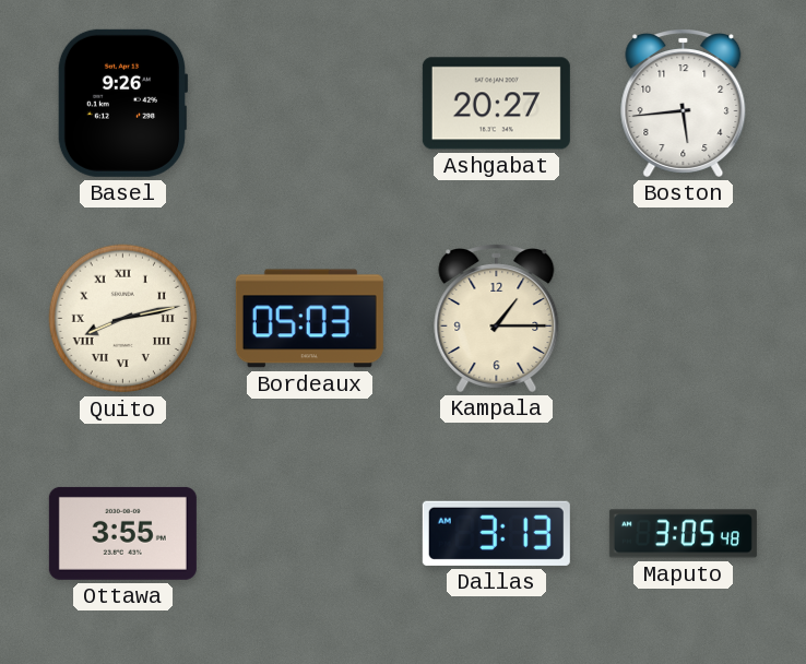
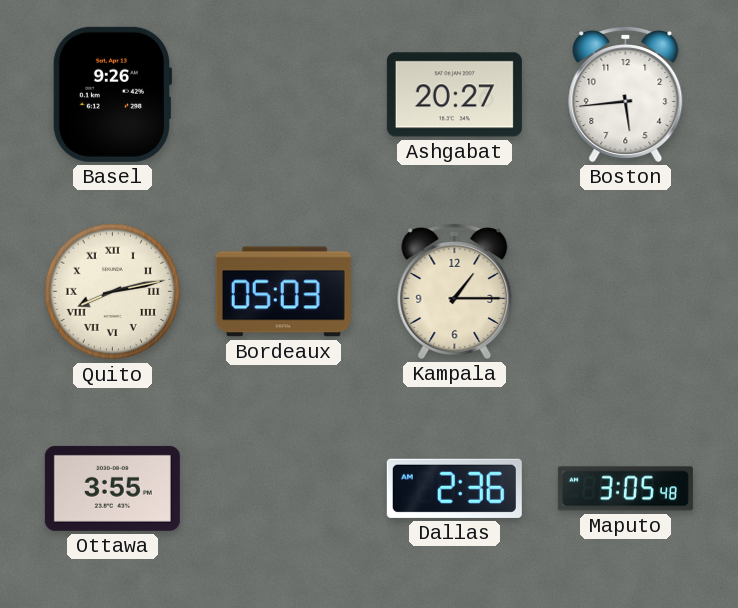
Dallas: 3:13 -> 2:36 (454, 488)
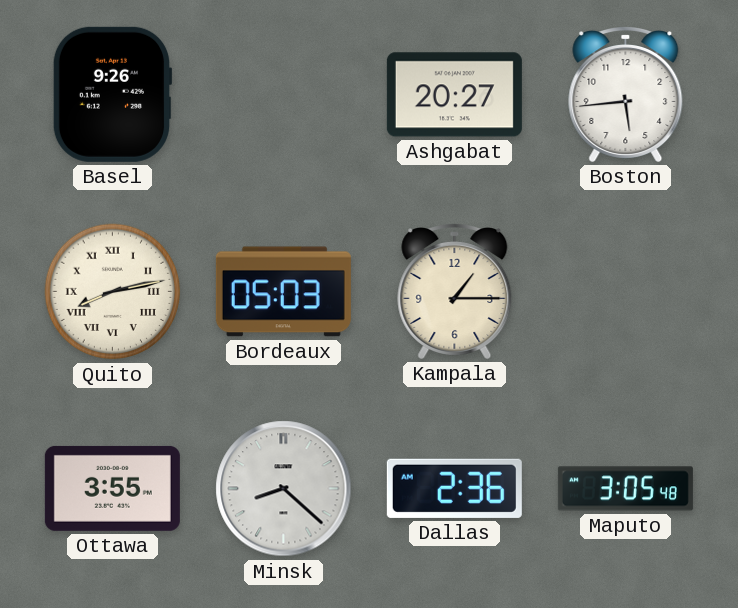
Minsk: none -> 8:22 (284, 489)
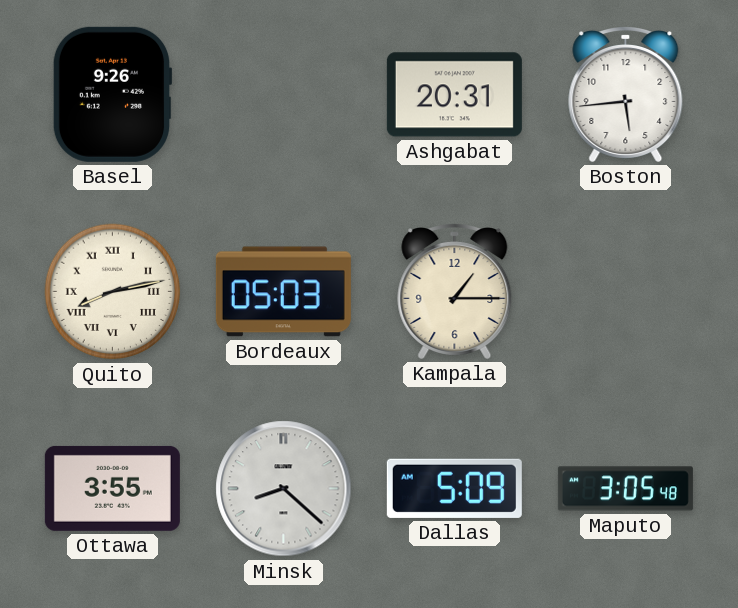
Ashgabat: 20:27 -> 20:31 (454, 95)
Dallas: 2:36 -> 5:09 (454, 488)
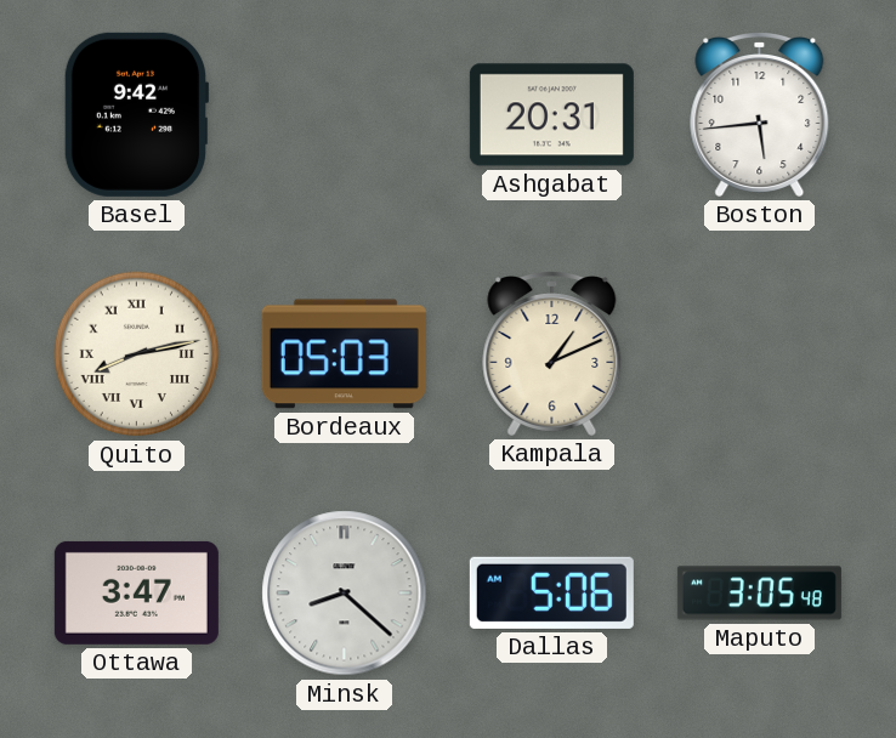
Basel: 9:26 -> 9:42 (136, 114)
Kampala: 1:15 -> 1:11 (552, 354)
Ottawa: 3:55 -> 3:47 (136, 592)
Dallas: 5:09 -> 5:06 (551, 592)
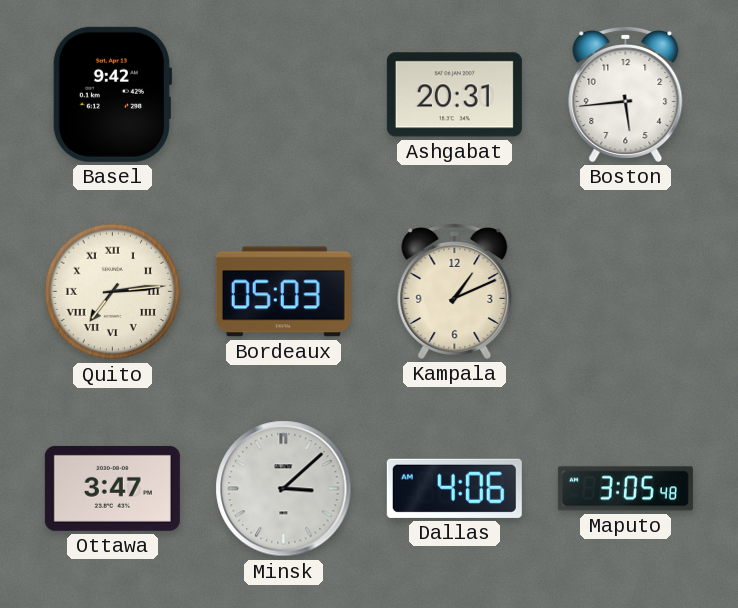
Quito: 8:13 -> 7:14 (113, 292)
Minsk: 8:22 -> 3:08 (284, 489)
Dallas: 5:06 -> 4:06 (454, 488)
